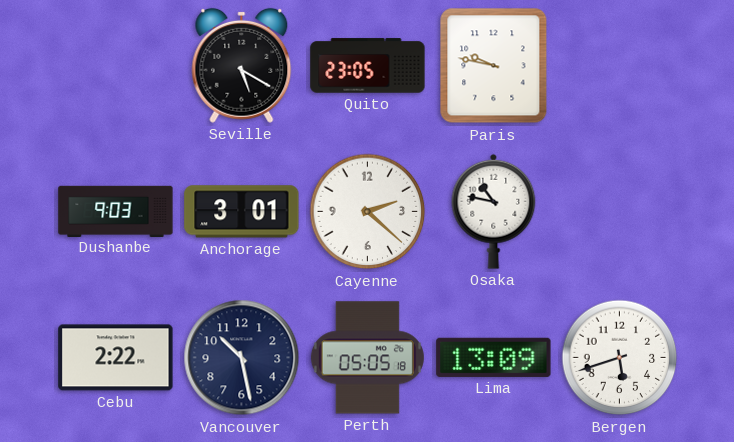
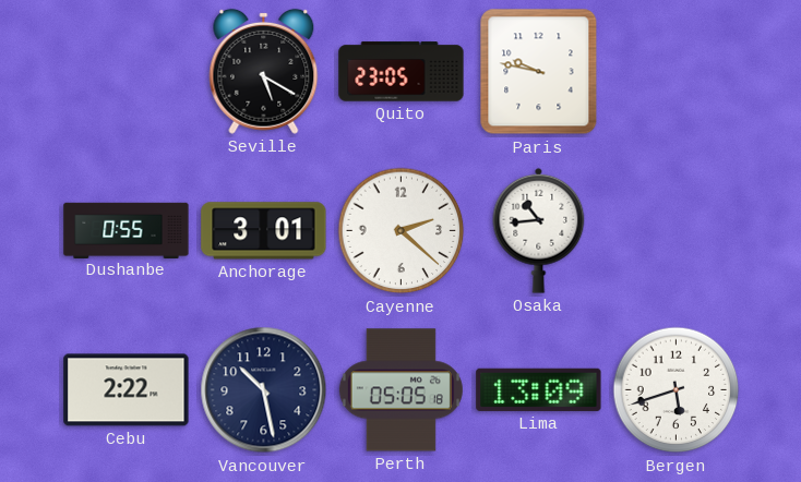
Dushanbe: 9:03 -> 0:55 (127, 230)
Osaka: 10:47 -> 10:44 (539, 230)
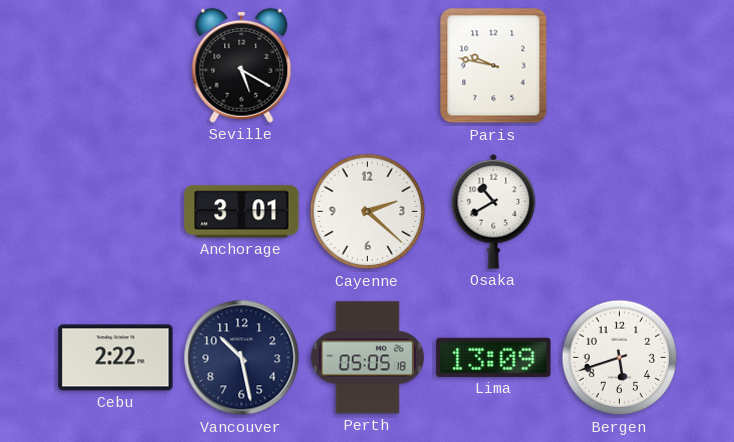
Quito: 23:05 -> none (402, 72)
Dushanbe: 0:55 -> none (127, 230)
Osaka: 10:44 -> 10:40 (494, 211)
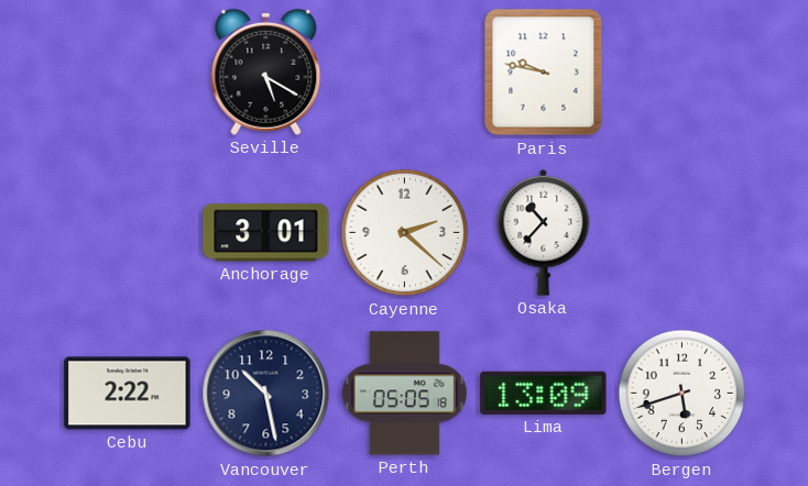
Osaka: 10:40 -> 10:37 (544, 232)
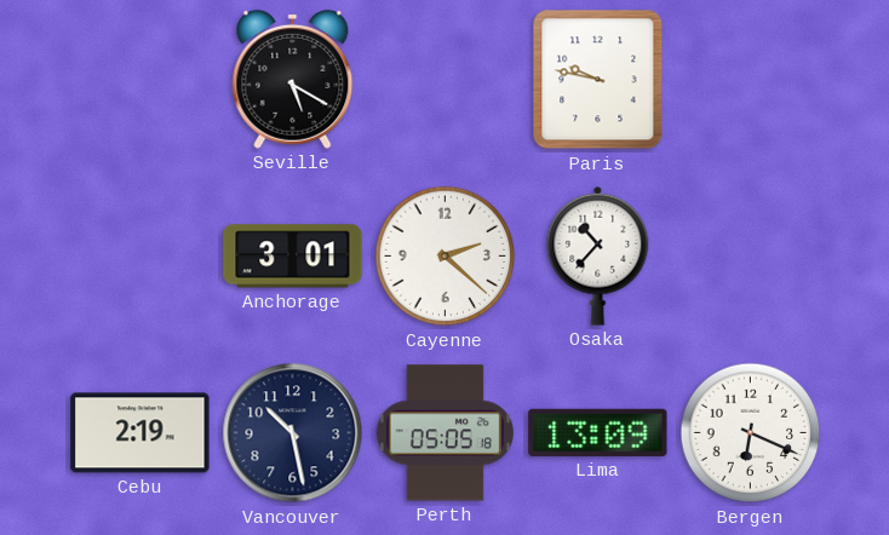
Cebu: 2:22 -> 2:19 (140, 433)
Bergen: 5:42 -> 6:19 (751, 433)
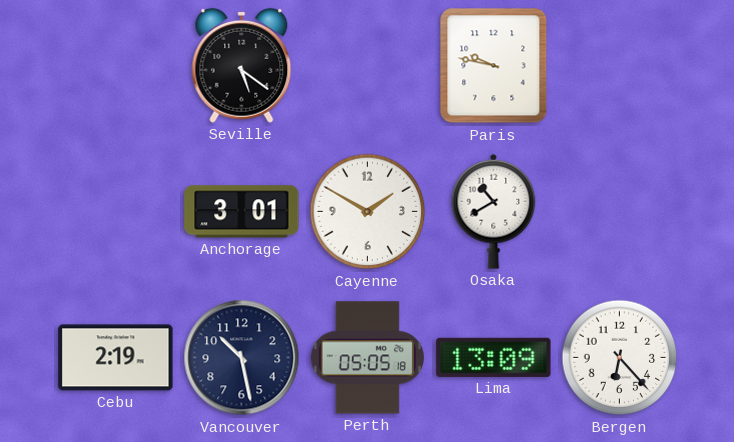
Seville: 5:20 -> 5:21 (242, 65)
Cayenne: 2:22 -> 1:50 (368, 212)
Osaka: 10:37 -> 10:40 (494, 211)
Bergen: 6:19 -> 6:23 (620, 358)
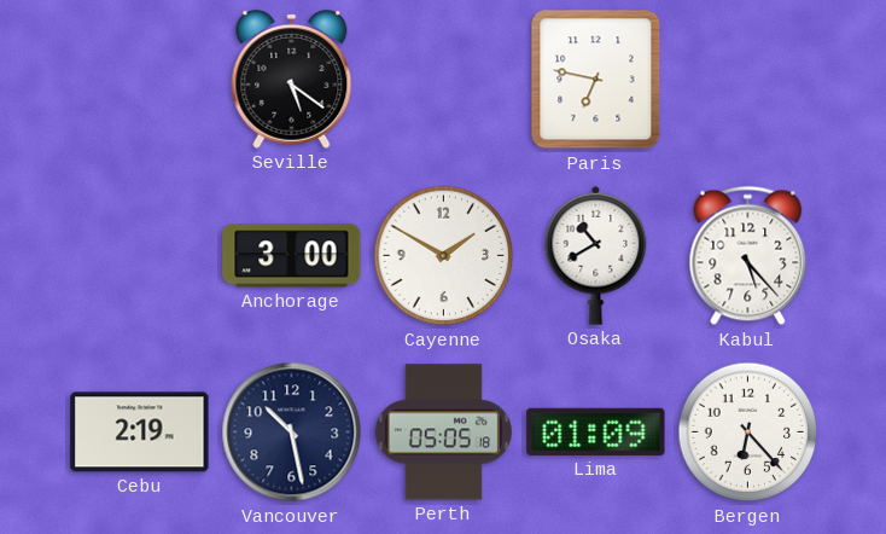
Paris: 9:47 -> 6:47 (596, 80)
Anchorage: 3:01 -> 3:00 (292, 256)
Kabul: none -> 5:23 (748, 256)
Lima: 13:09 -> 01:09 (596, 431)
